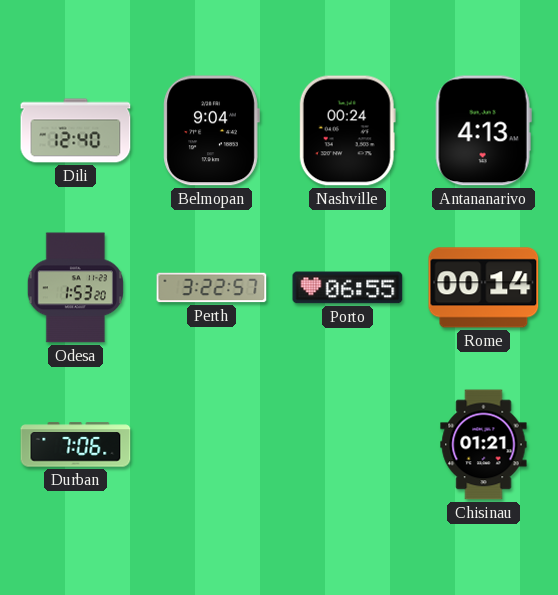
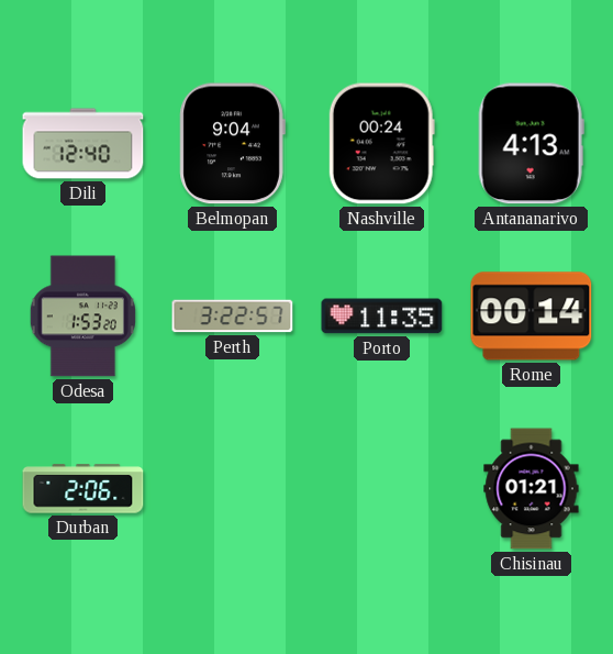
Porto: 06:55 -> 11:35 (382, 317)
Durban: 7:06 -> 2:06 (83, 489)
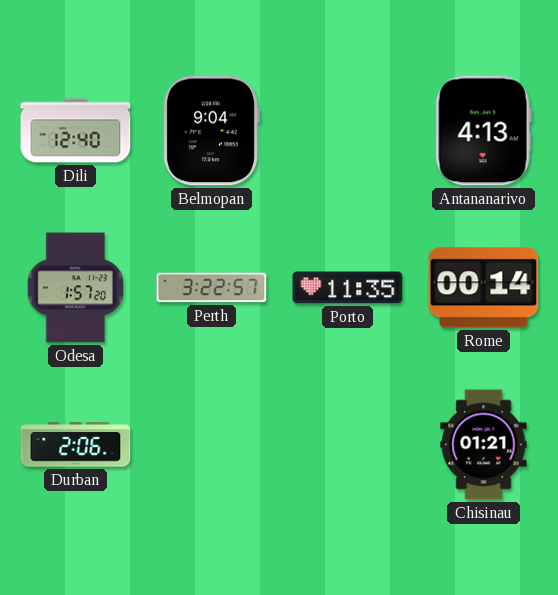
Nashville: 00:24 -> none (381, 144)
Odesa: 1:53 -> 1:57 (75, 288)
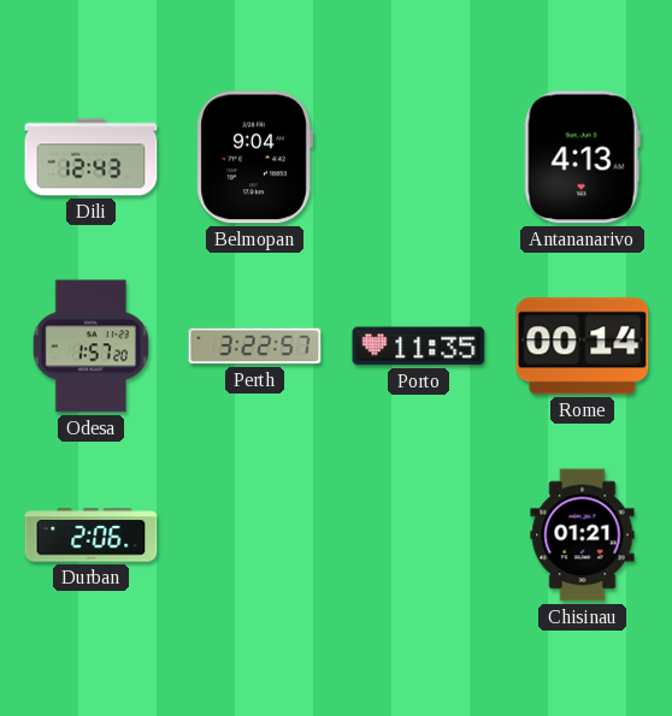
Dili: 12:40 -> 12:43 (92, 158)
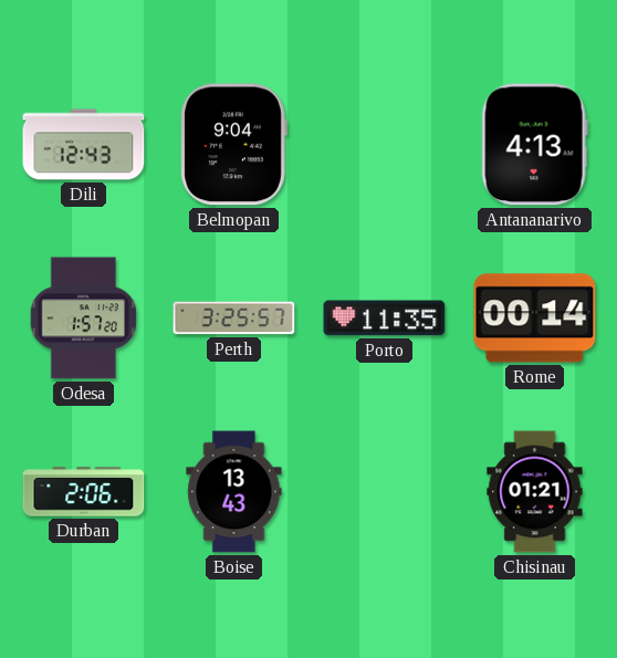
Perth: 3:22 -> 3:25 (234, 318)
Boise: none -> 13:43 (234, 492)
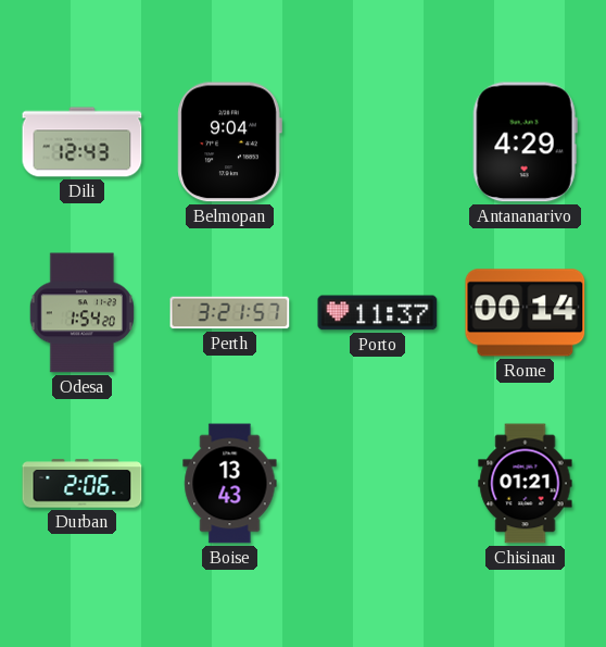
Antananarivo: 4:13 -> 4:29 (525, 142)
Odesa: 1:57 -> 1:54 (81, 313)
Perth: 3:25 -> 3:21 (230, 313)
Porto: 11:35 -> 11:37 (378, 313)
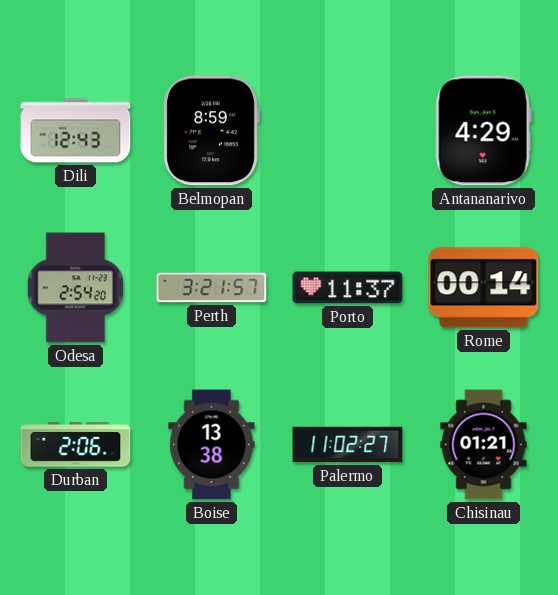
Belmopan: 9:04 -> 8:59 (211, 131)
Odesa: 1:54 -> 2:54 (75, 288)
Boise: 13:43 -> 13:38 (212, 445)
Palermo: none -> 11:02 (348, 445)
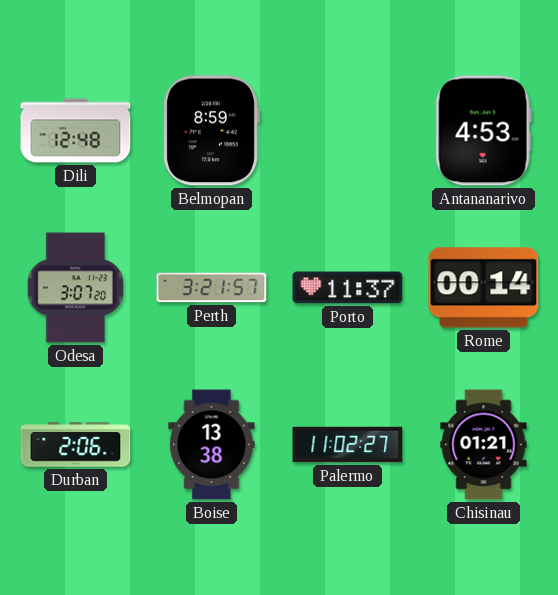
Dili: 12:43 -> 12:48 (76, 131)
Antananarivo: 4:29 -> 4:53 (483, 131)
Odesa: 2:54 -> 3:07 (75, 288)
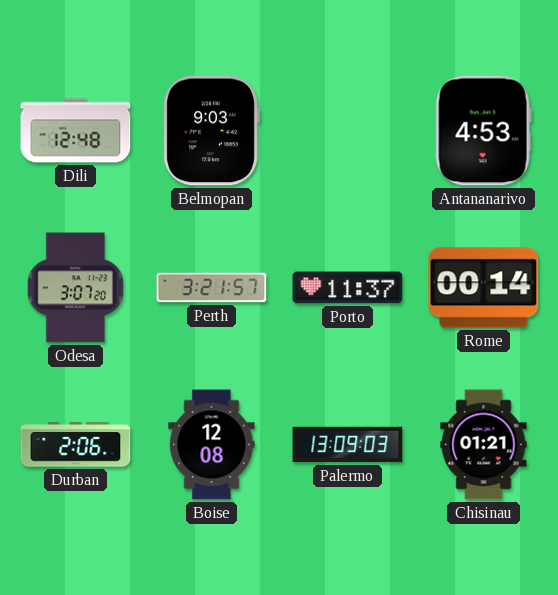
Belmopan: 8:59 -> 9:03 (211, 131)
Boise: 13:38 -> 12:08 (212, 445)
Palermo: 11:02 -> 13:09 (348, 445)
